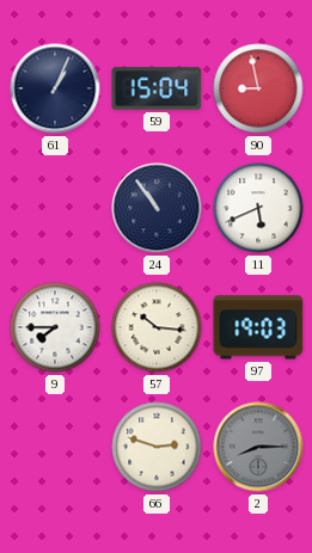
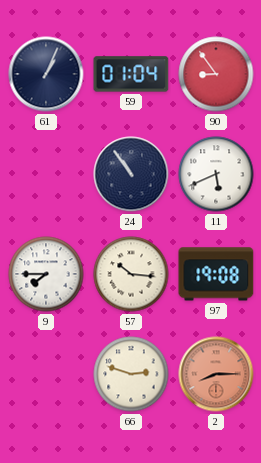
59: 15:04 -> 01:04 (131, 74)
90: 8:58 -> 8:54 (216, 74)
97: 19:03 -> 19:08 (216, 274)
2 dial: grey -> salmon (216, 374)
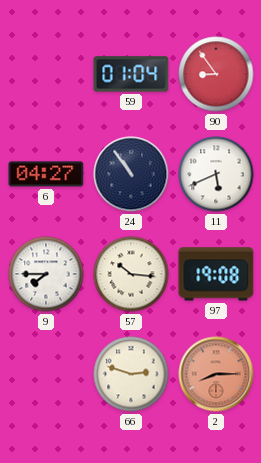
61: 1:04 -> none (46, 74)
6: none -> 04:27 (46, 174)
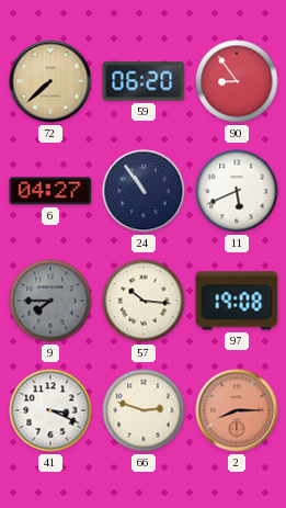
72: none -> 7:38 (50, 81)
59: 01:04 -> 06:20 (144, 81)
9 dial: white -> grey (50, 301)
41: none -> 3:19 (50, 410)
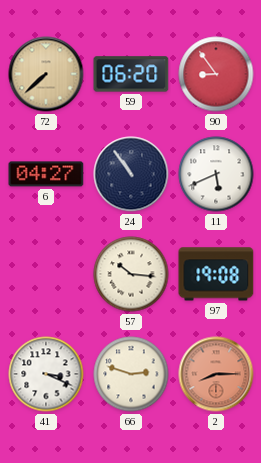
9: 7:45 -> none (50, 301)
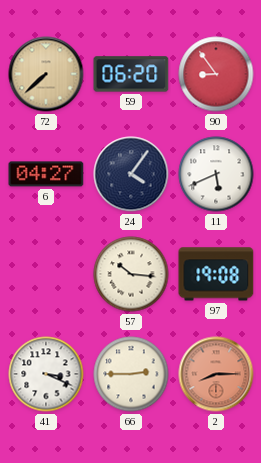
24: 10:54 -> 4:06 (131, 174)
66: 2:48 -> 2:45 (131, 374)
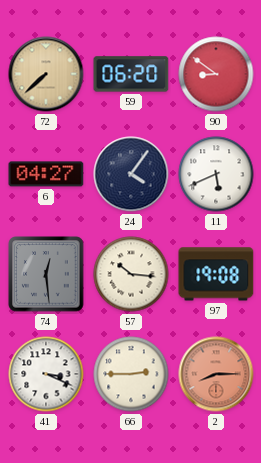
90: 8:54 -> 8:51 (216, 74)
74: none -> 12:29 (46, 274)
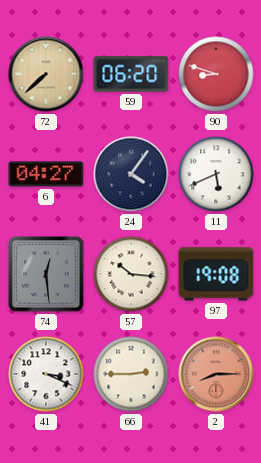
90: 8:51 -> 8:48 (216, 74)
